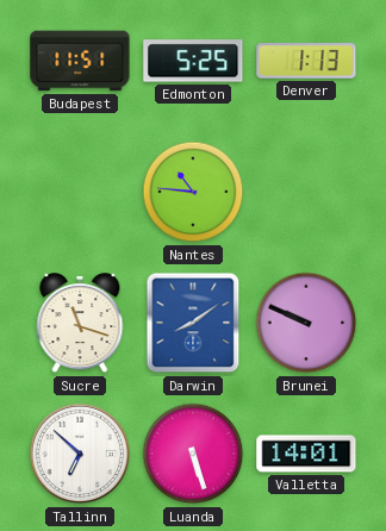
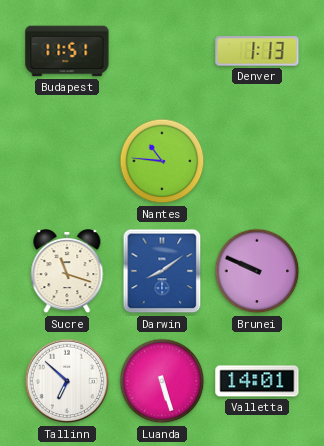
Edmonton: 5:25 -> none (193, 61)
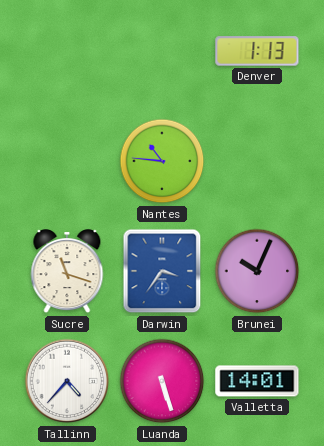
Budapest: 11:51 -> none (67, 51)
Darwin: 8:09 -> 3:36 (162, 271)
Brunei: 9:49 -> 10:04 (257, 271)
Tallinn: 6:52 -> 4:37 (67, 381)
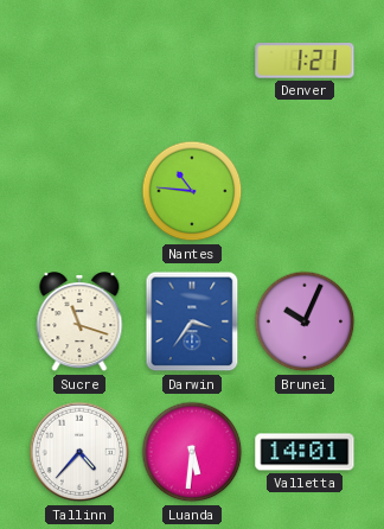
Denver: 1:13 -> 1:21 (305, 60)
Luanda: 5:27 -> 5:31 (192, 452)
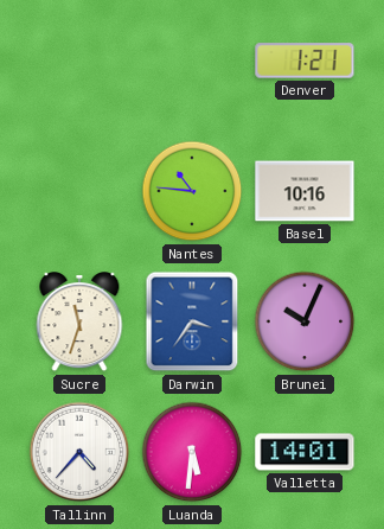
Basel: none -> 10:16 (305, 191)
Sucre: 11:18 -> 11:33 (79, 323)
